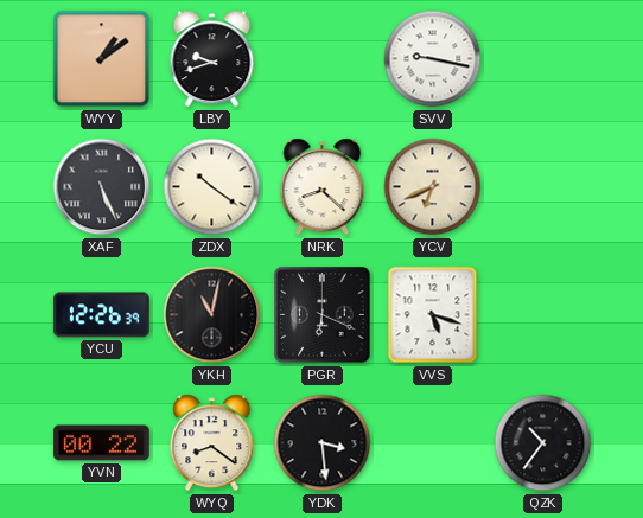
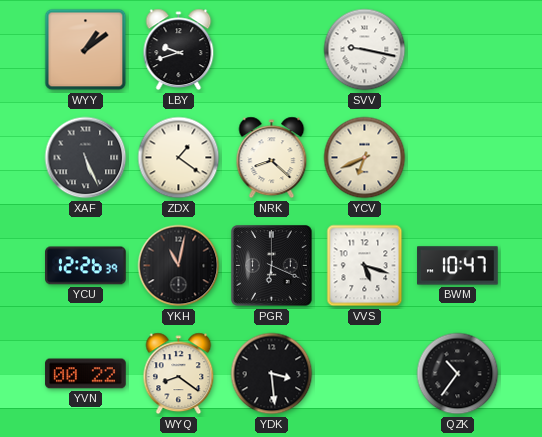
ZDX: 10:21 -> 1:21 (179, 158)
BWM: none -> 10:47 (458, 266)
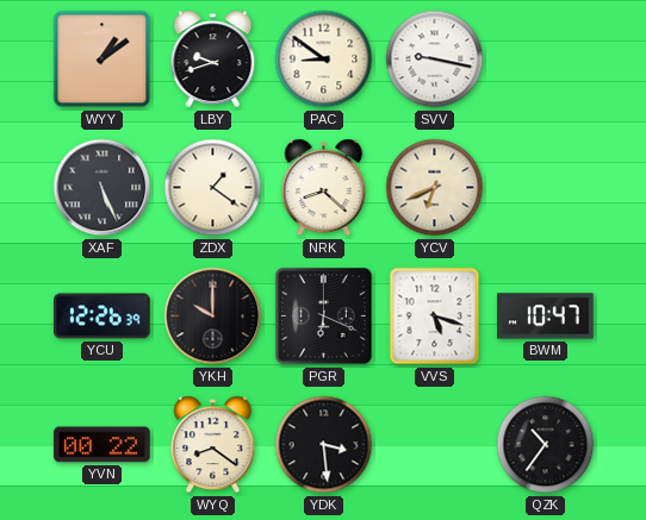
PAC: none -> 8:51 (324, 59)
YKH: 11:02 -> 10:00 (213, 317)
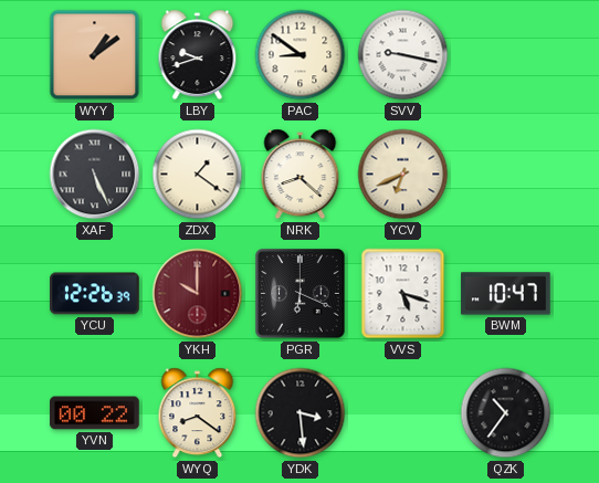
YKH dial: black -> burgundy (198, 294)
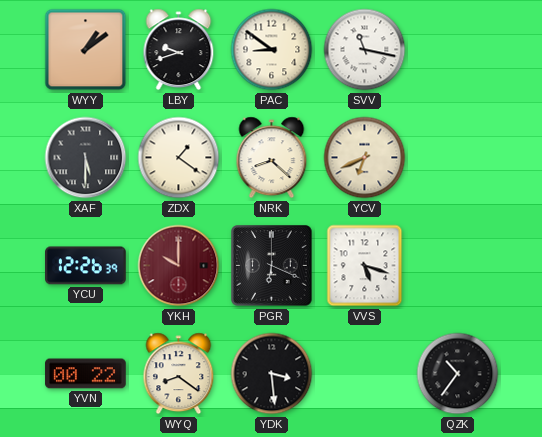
SVV: 9:17 -> 11:17 (365, 50)
XAF: 5:26 -> 5:30 (86, 158)
BWM: 10:47 -> none (506, 294)
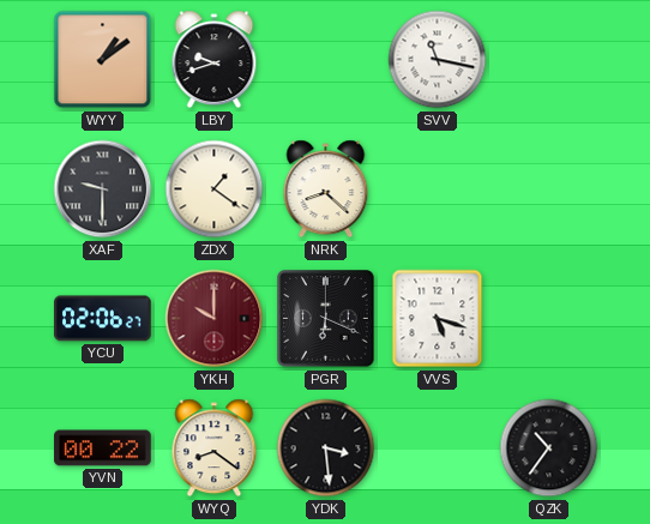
PAC: 8:51 -> none (272, 50)
XAF: 5:30 -> 9:30 (103, 189)
YCV: 6:41 -> none (365, 158)
YCU: 12:26 -> 02:06 (103, 319)
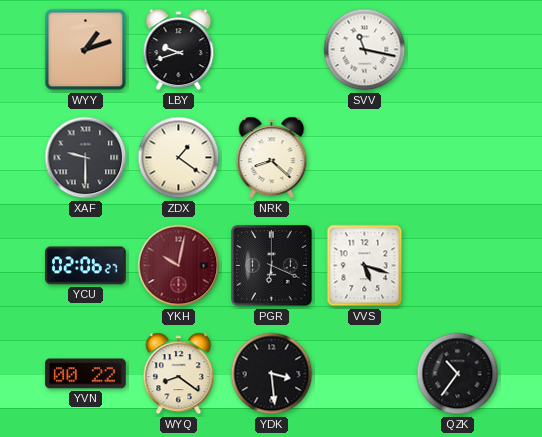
WYY: 1:09 -> 1:12 (86, 50)
YKH: 10:00 -> 10:02 (179, 266)
